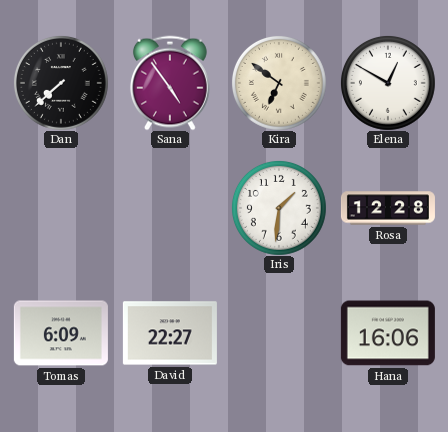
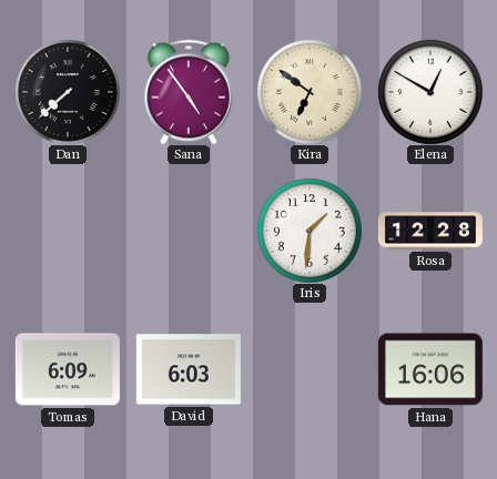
David: 22:27 -> 6:03 (189, 369)
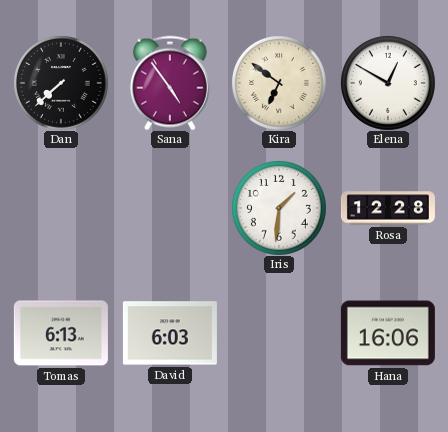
Tomas: 6:09 -> 6:13 (61, 333)
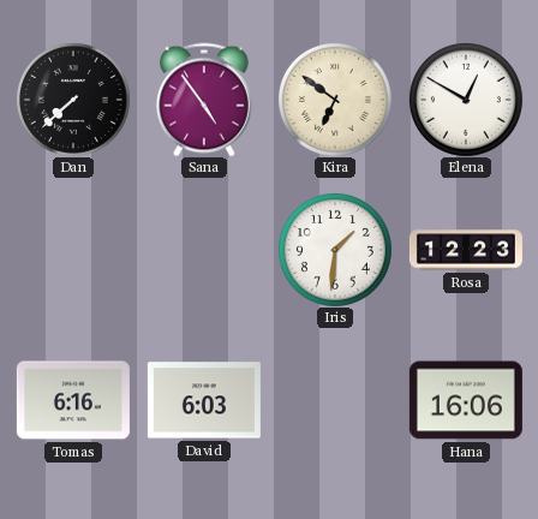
Rosa: 12:28 -> 12:23 (466, 250)
Tomas: 6:13 -> 6:16 (73, 400)
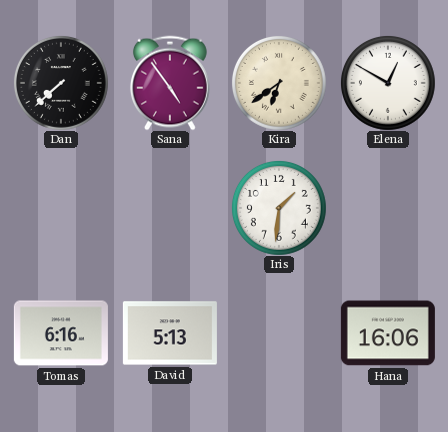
Kira: 6:51 -> 6:39 (279, 83)
Rosa: 12:23 -> none (466, 250)
David: 6:03 -> 5:13 (170, 333)
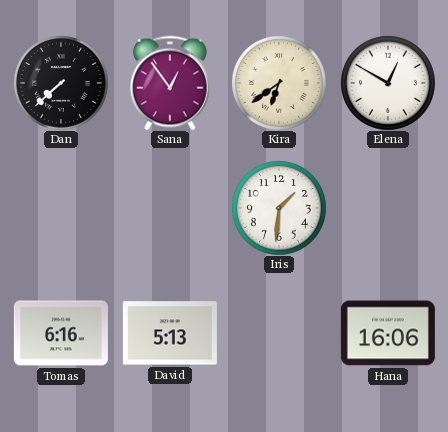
Sana: 4:54 -> 12:54 (170, 83)
